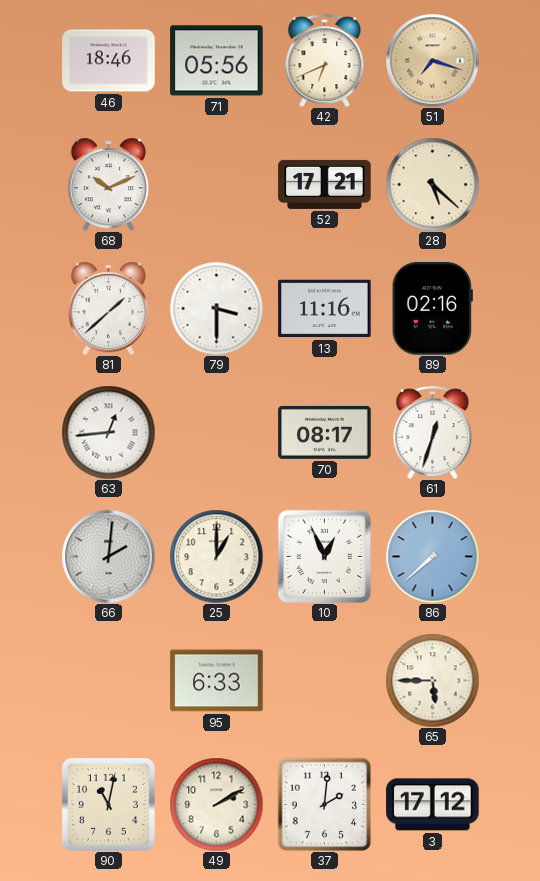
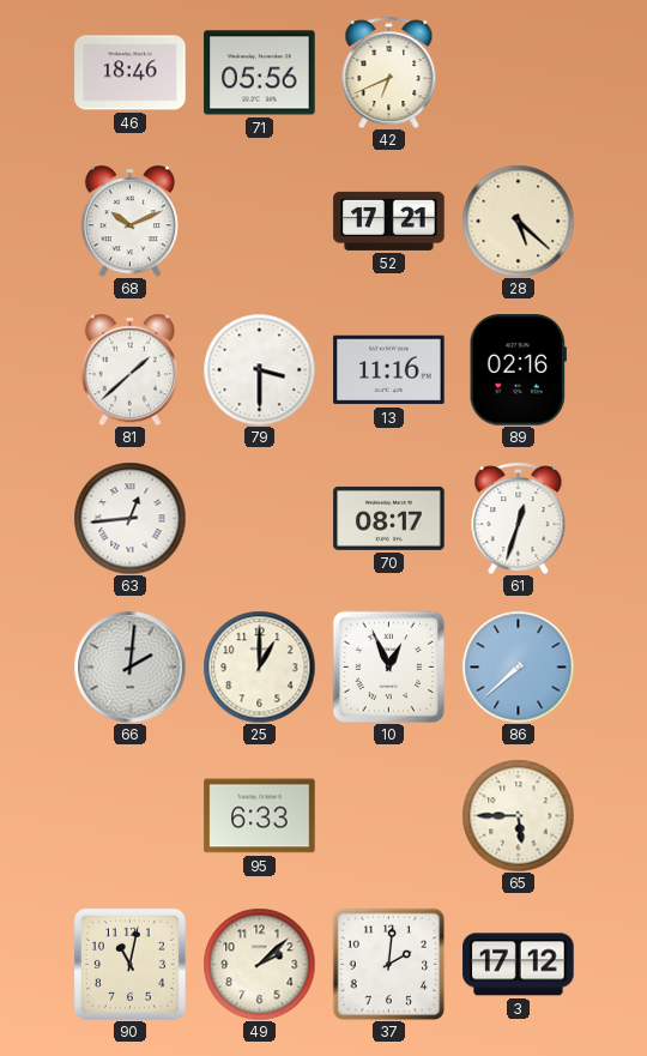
51: 7:18 -> none (432, 60)
49: 2:10 -> 2:08 (259, 964)
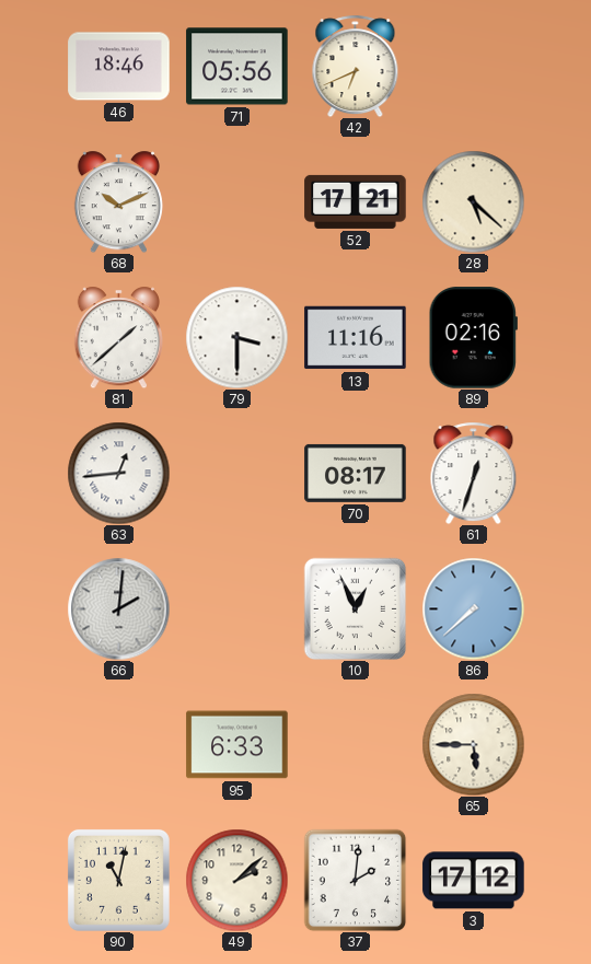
25: 1:00 -> none (259, 666)
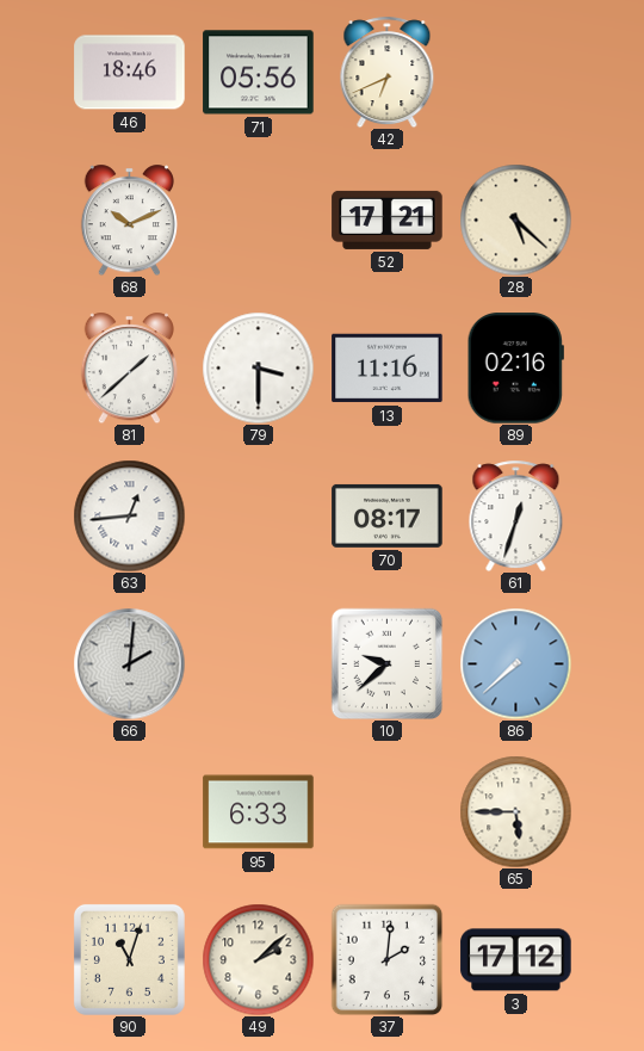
10: 12:56 -> 9:38 (386, 663)
90: 11:02 -> 11:03 (129, 959)
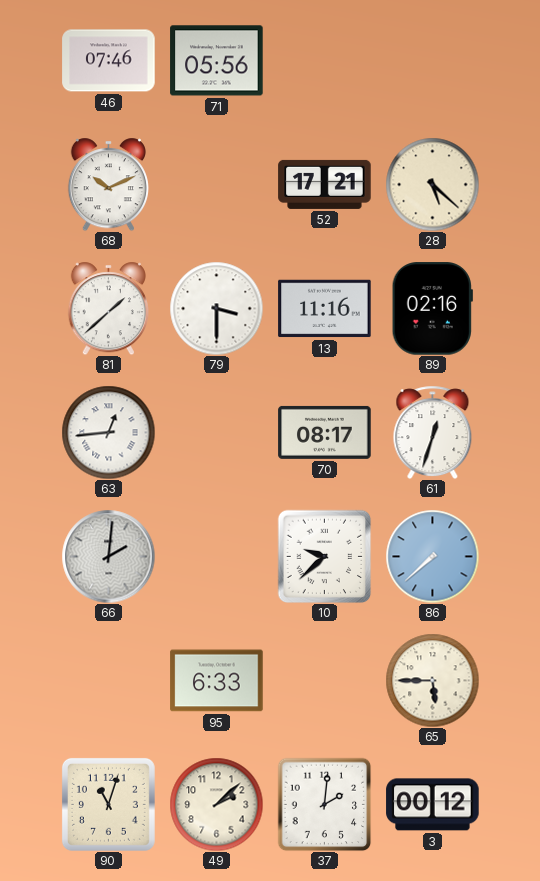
46: 18:46 -> 07:46 (109, 61)
42: 6:41 -> none (388, 72)
3: 17:12 -> 00:12 (433, 805)
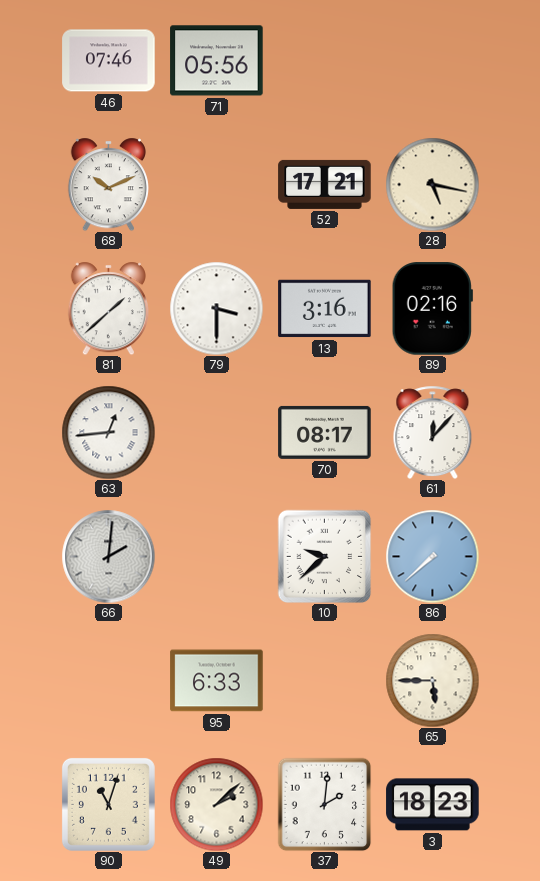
28: 5:22 -> 5:17 (432, 184)
13: 11:16 -> 3:16 (325, 309)
61: 12:33 -> 12:07 (433, 432)
3: 00:12 -> 18:23 (433, 805)
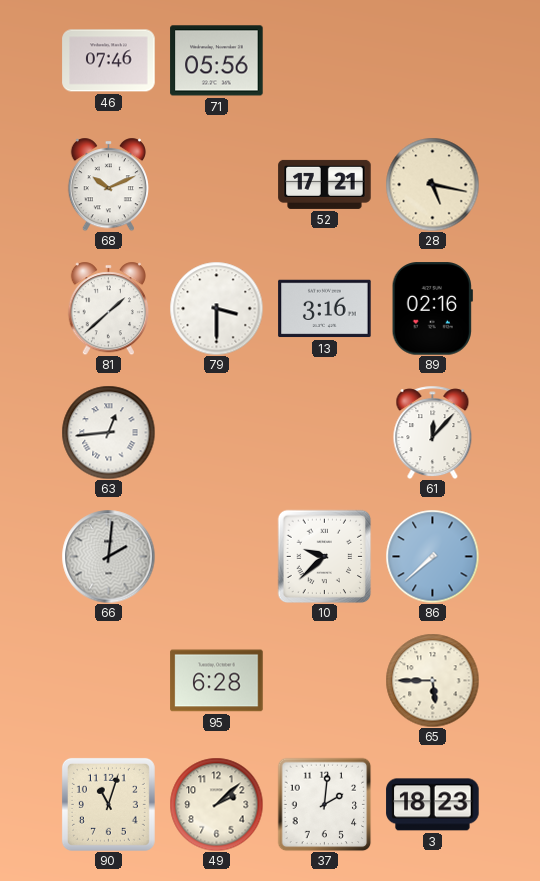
70: 08:17 -> none (325, 432)
95: 6:33 -> 6:28 (217, 681)
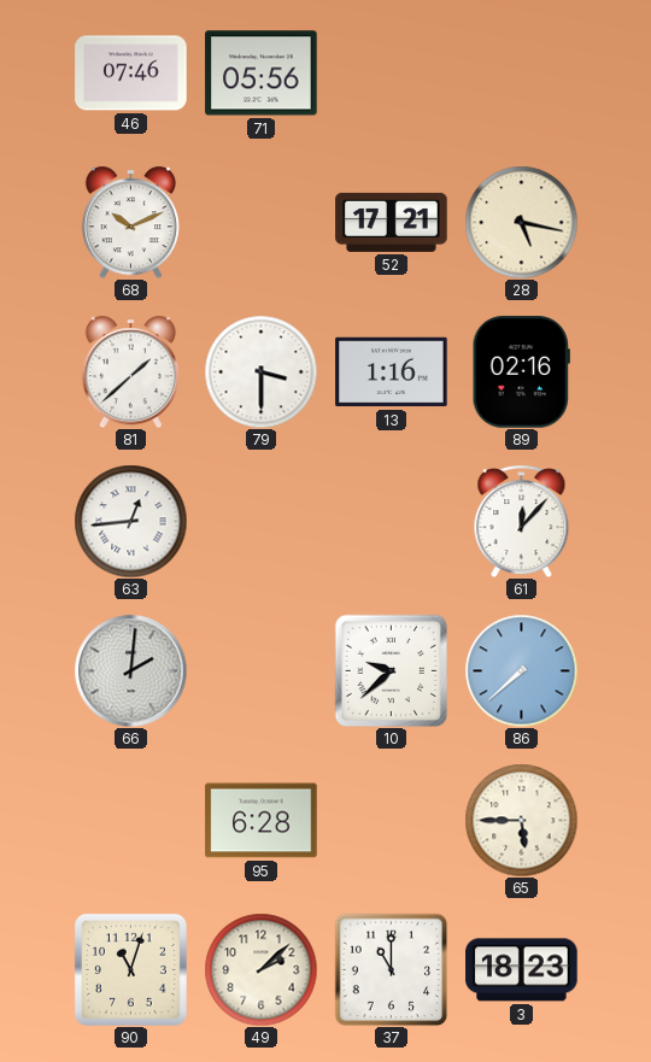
13: 3:16 -> 1:16 (392, 372)
37: 2:01 -> 11:00 (391, 969)
